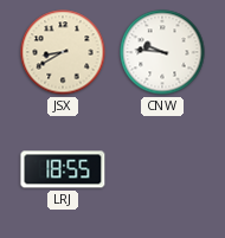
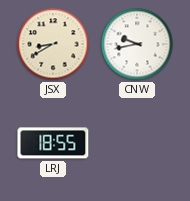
CNW: 9:46 -> 9:43 (137, 44)
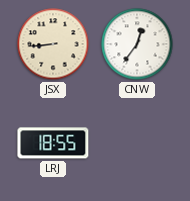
JSX: 8:40 -> 8:44 (53, 44)
CNW: 9:43 -> 12:36 (137, 44)
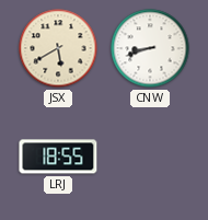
JSX: 8:44 -> 5:40 (58, 48)
CNW: 12:36 -> 8:42 (150, 48)
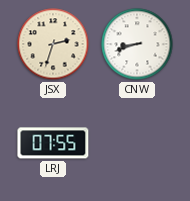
JSX: 5:40 -> 2:33 (53, 44)
LRJ: 18:55 -> 07:55 (53, 143)
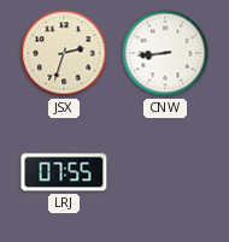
CNW: 8:42 -> 8:44 (165, 53)
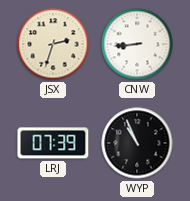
LRJ: 07:55 -> 07:39 (53, 143)
WYP: none -> 10:56 (137, 143)
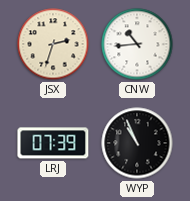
CNW: 8:44 -> 10:44 (137, 44)
